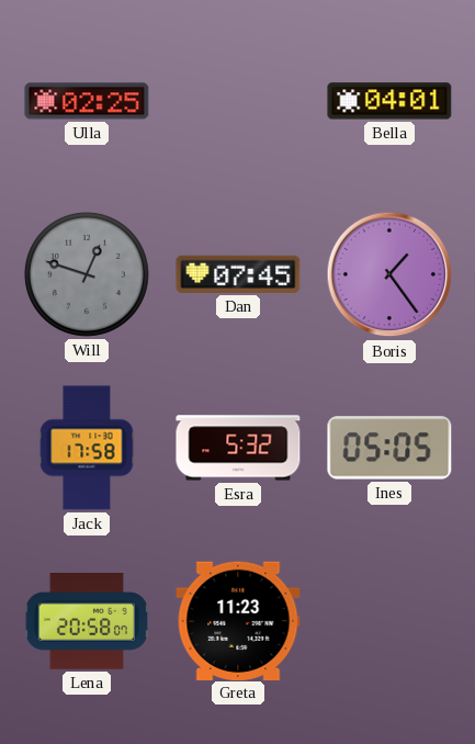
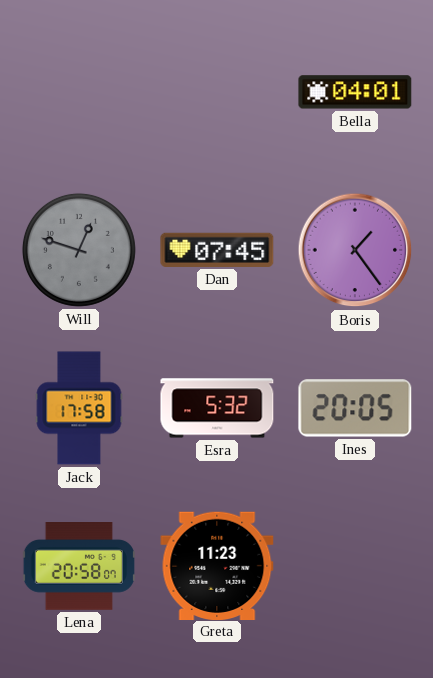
Ulla: 02:25 -> none (87, 101)
Ines: 05:05 -> 20:05 (355, 408)
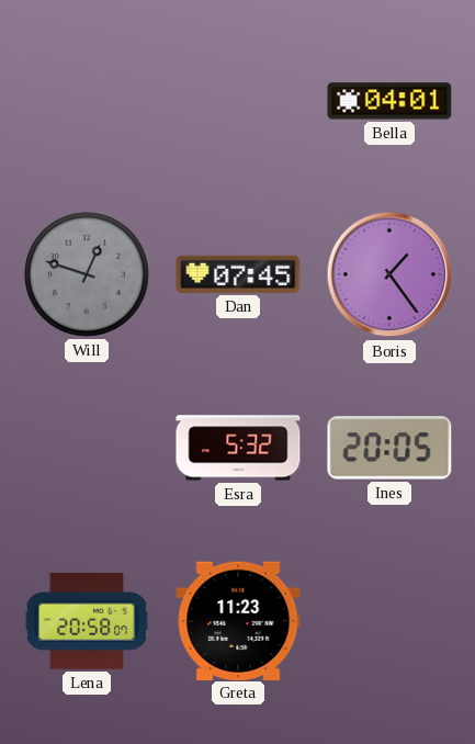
Jack: 17:58 -> none (79, 408)
